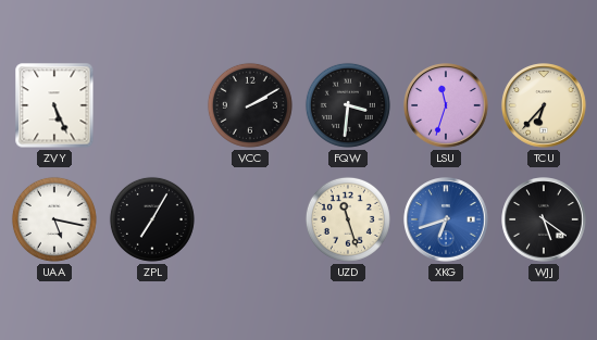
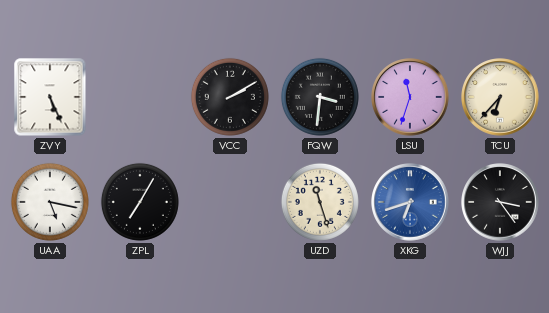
WJJ: 5:21 -> 3:24 (500, 202)
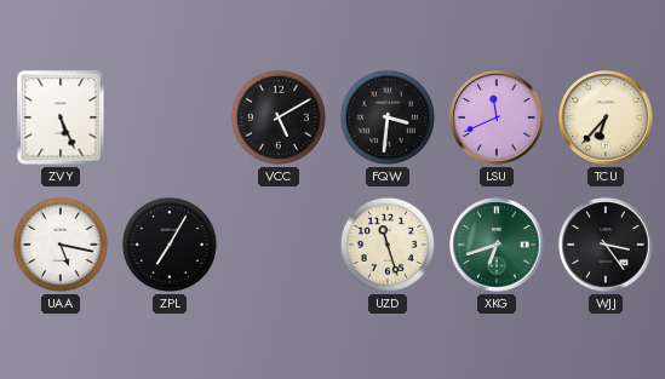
VCC: 2:10 -> 5:10 (279, 117)
LSU: 11:33 -> 11:41 (497, 117)
XKG dial: blue -> green (497, 245)
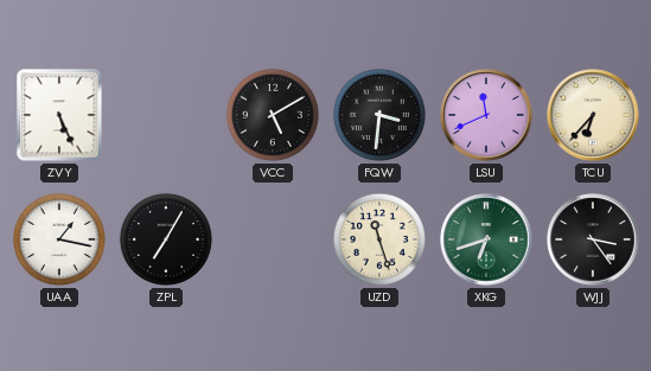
UAA: 5:17 -> 1:17 (59, 239)
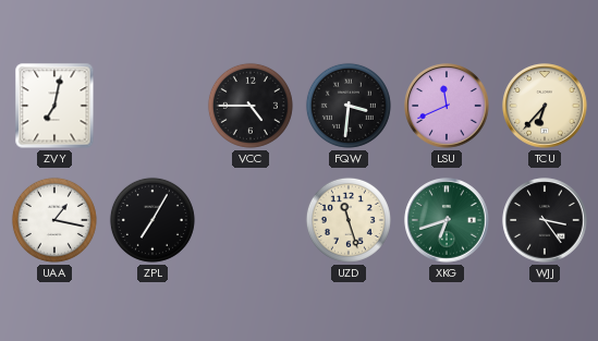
ZVY: 5:26 -> 7:02 (54, 106)
VCC: 5:10 -> 4:45 (251, 106)
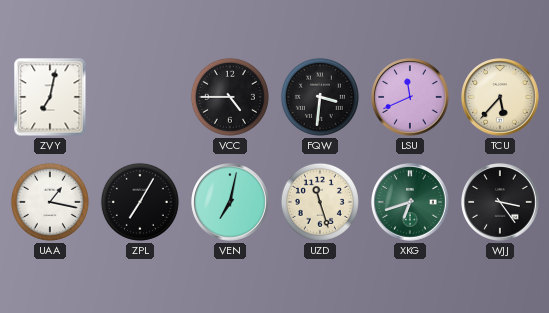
TCU: 6:37 -> 5:37 (500, 97)
VEN: none -> 7:02 (230, 202)
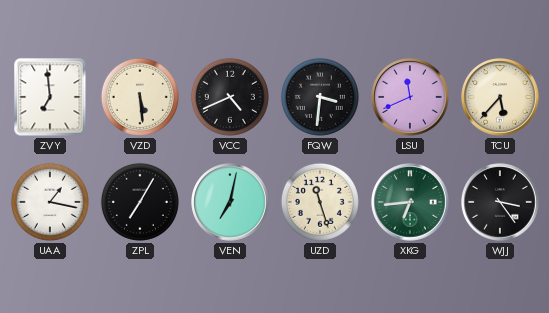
ZVY: 7:02 -> 6:59 (50, 97)
VZD: none -> 5:29 (140, 97)
VCC: 4:45 -> 4:41 (230, 97)
XKG: 6:42 -> 6:44 (410, 202)
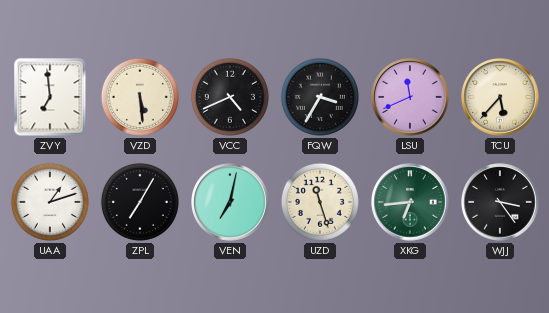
FQW: 3:31 -> 3:35 (320, 97)
UAA: 1:17 -> 1:12 (50, 202)
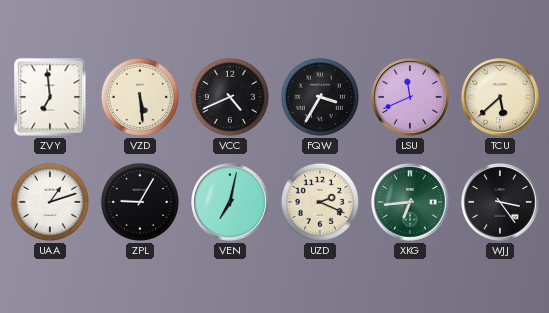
TCU: 5:37 -> 5:38 (500, 97)
ZPL: 7:05 -> 9:05 (140, 202)
UZD: 11:27 -> 2:19 (320, 202)
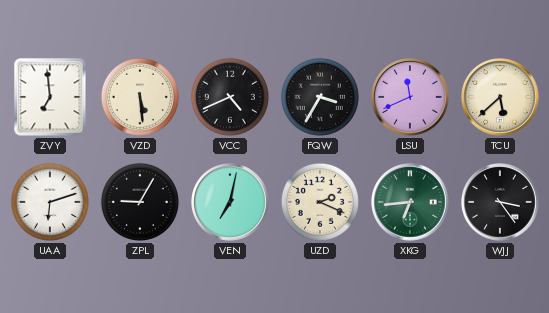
UAA: 1:12 -> 6:12 (50, 202)
